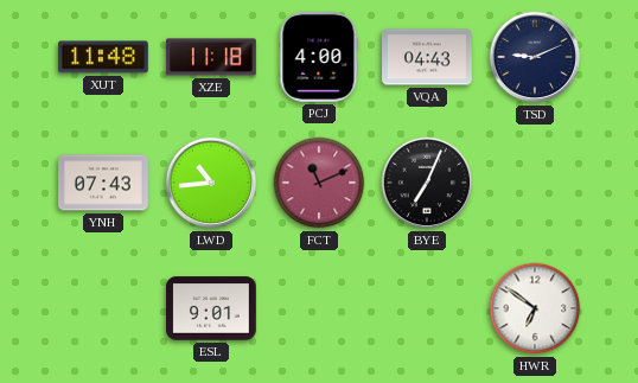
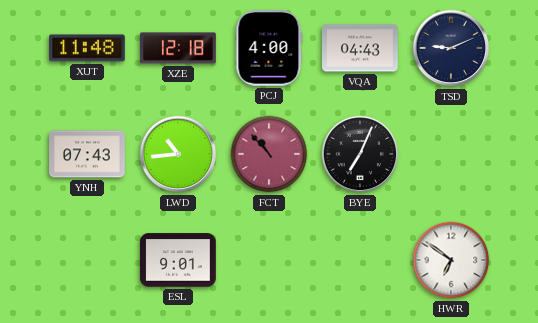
XZE: 11:18 -> 12:18 (179, 48)
FCT: 11:11 -> 10:53 (269, 154)
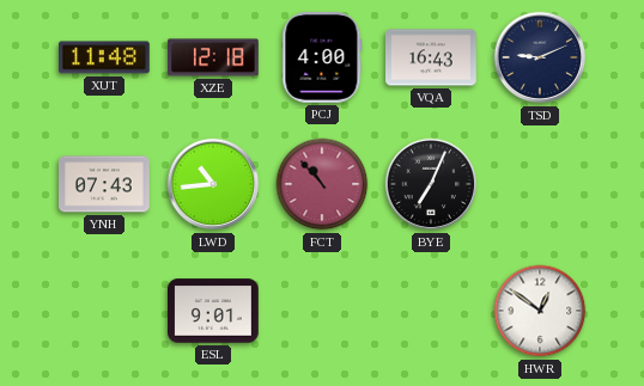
VQA: 04:43 -> 16:43 (432, 57)
HWR: 6:51 -> 12:51 (540, 311)
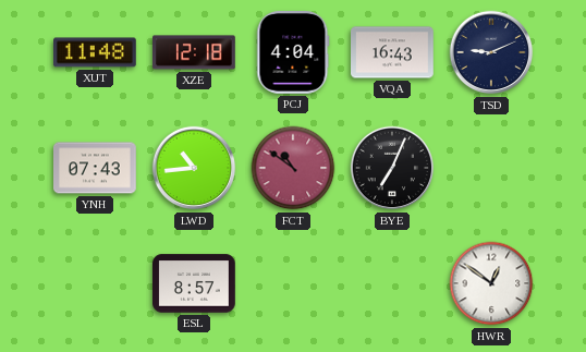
PCJ: 4:00 -> 4:04 (293, 53)
FCT: 10:53 -> 10:51 (293, 168)
ESL: 9:01 -> 8:57 (194, 283)
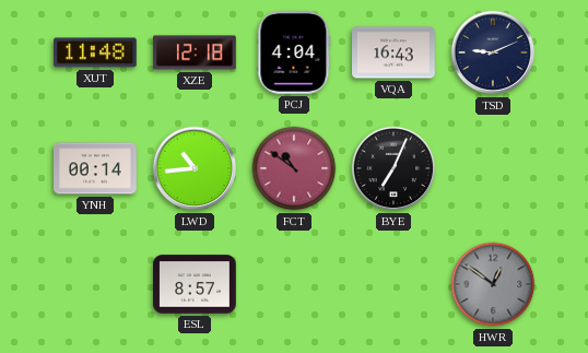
YNH: 07:43 -> 00:14 (96, 168)
HWR dial: white -> grey (493, 284)
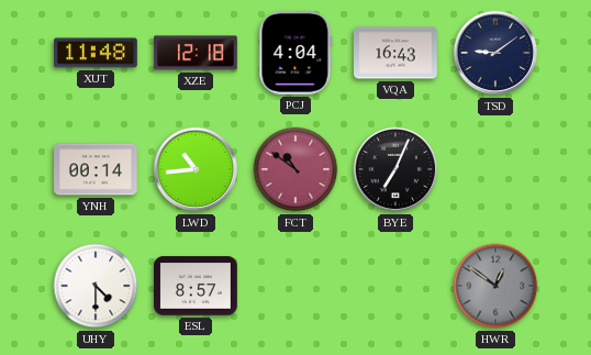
TSD: 9:11 -> 9:09 (495, 53)
UHY: none -> 4:30 (96, 286)
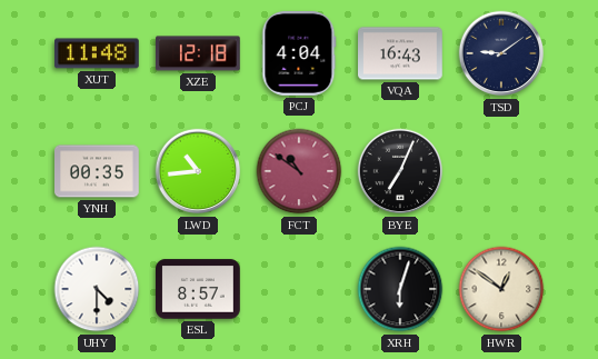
YNH: 00:14 -> 00:35 (98, 171)
XRH: none -> 6:03 (400, 289)
HWR dial: grey -> cream (501, 289)
